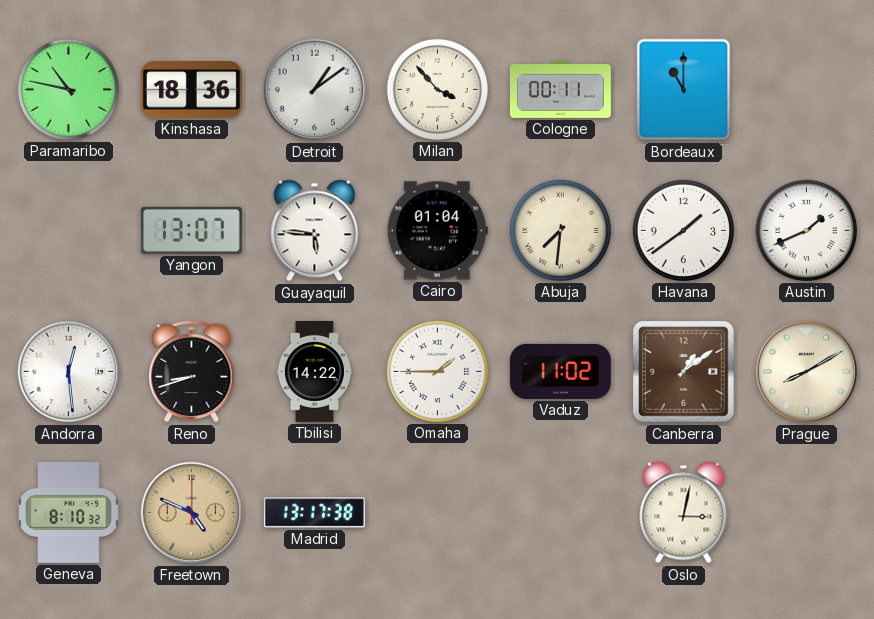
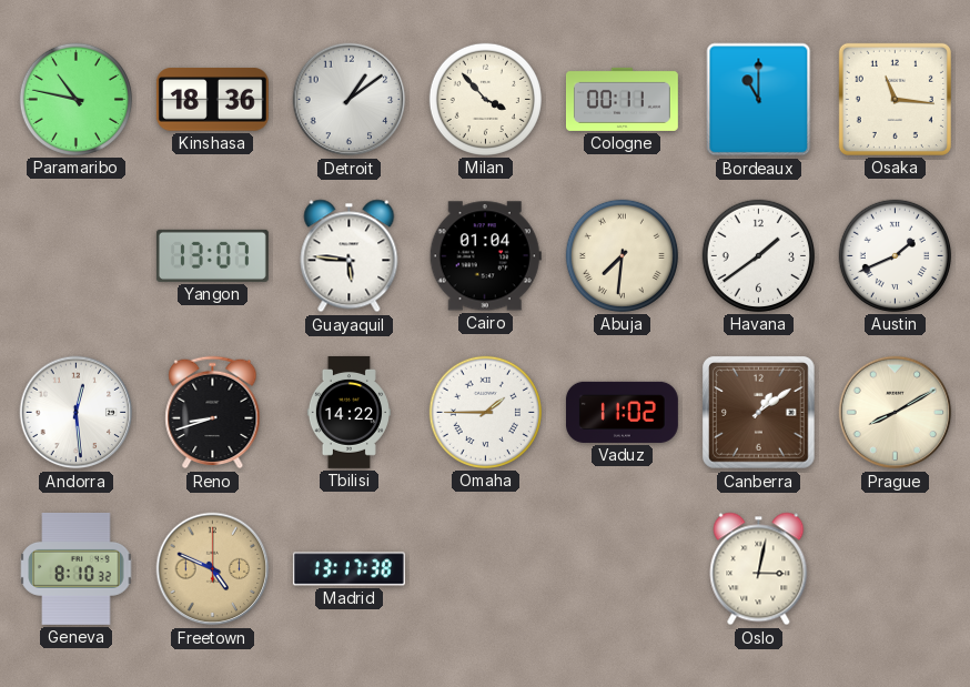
Osaka: none -> 11:16 (895, 99)
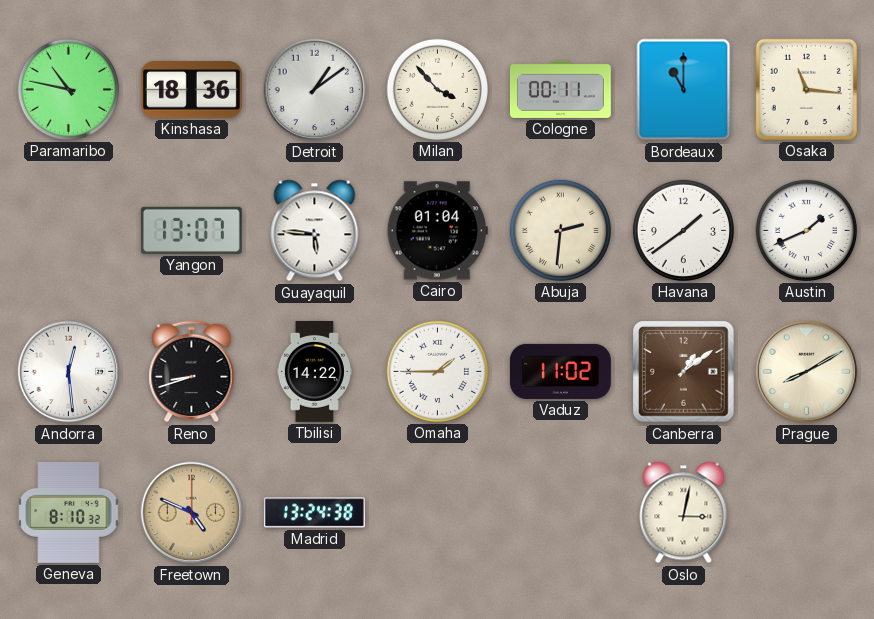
Abuja: 7:31 -> 2:31 (560, 230)
Madrid: 13:17 -> 13:24 (314, 513)
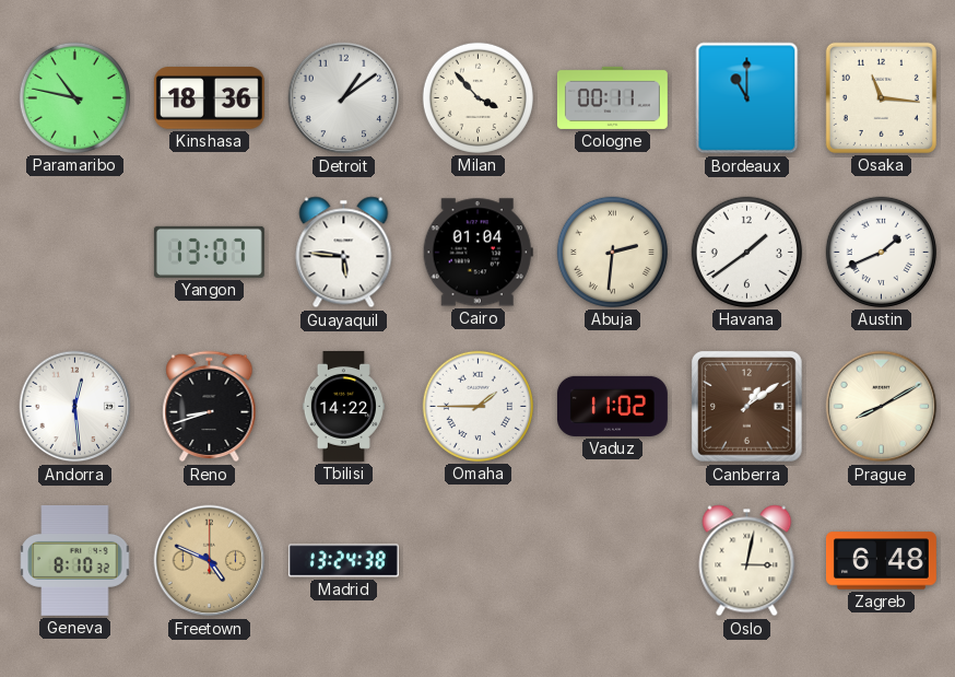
Zagreb: none -> 6:48 (881, 561)
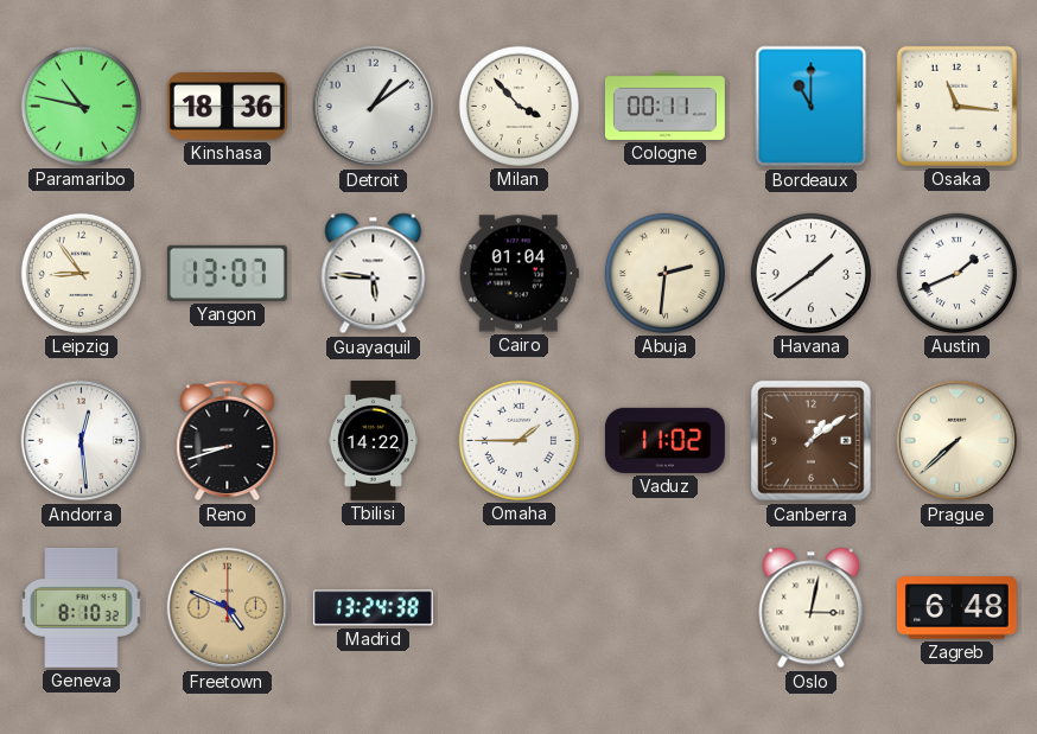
Leipzig: none -> 8:54 (81, 273)
Prague: 8:10 -> 7:38 (958, 441)
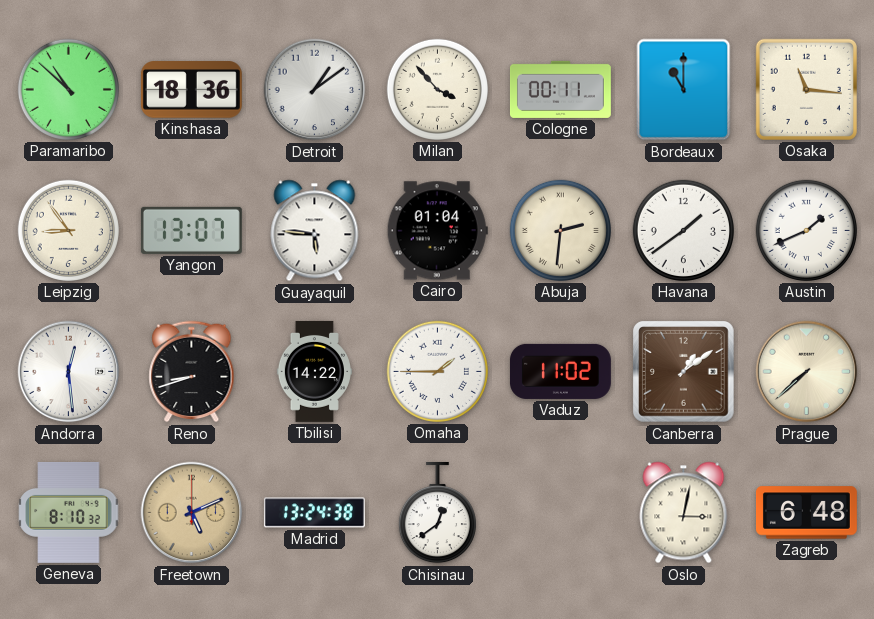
Paramaribo: 10:47 -> 10:52 (68, 89)
Freetown: 4:49 -> 5:11 (192, 513)
Chisinau: none -> 12:39 (437, 513)
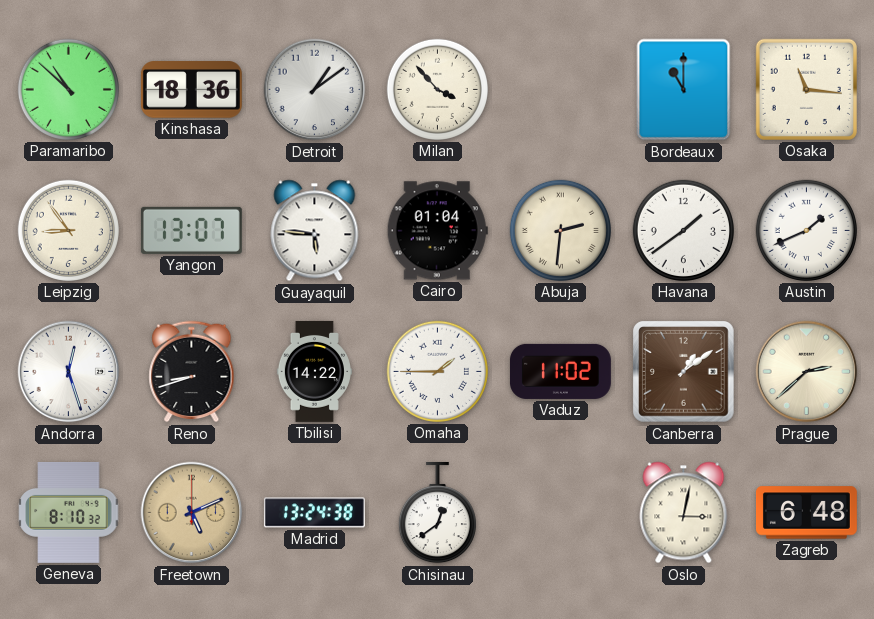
Cologne: 00:11 -> none (560, 89)
Andorra: 12:29 -> 12:27 (69, 372)
Prague: 7:38 -> 2:38 (807, 372)
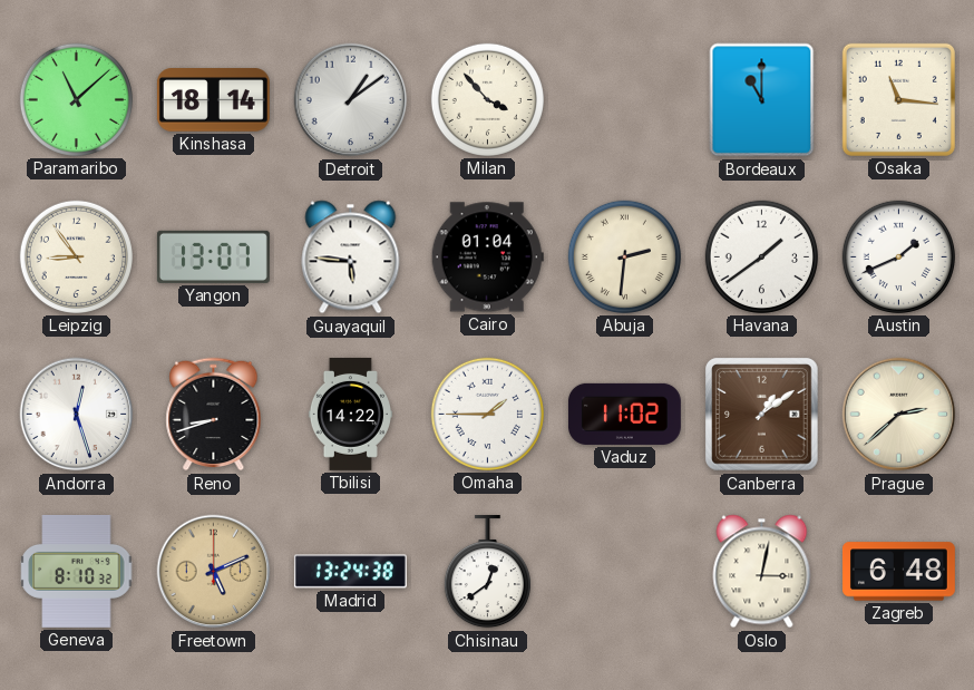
Paramaribo: 10:52 -> 11:08 (76, 99)
Kinshasa: 18:36 -> 18:14 (213, 100)
